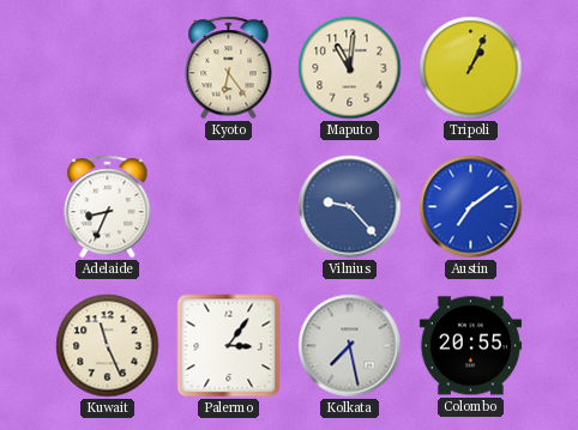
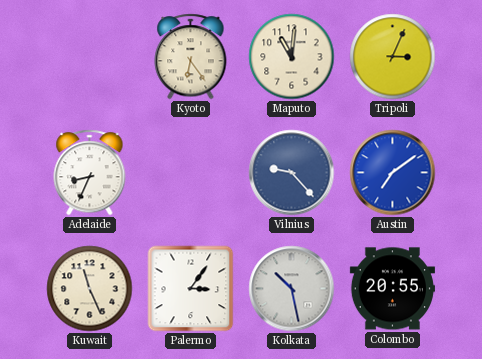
Tripoli: 1:04 -> 3:04 (393, 57)
Kolkata: 7:28 -> 10:28 (292, 289)
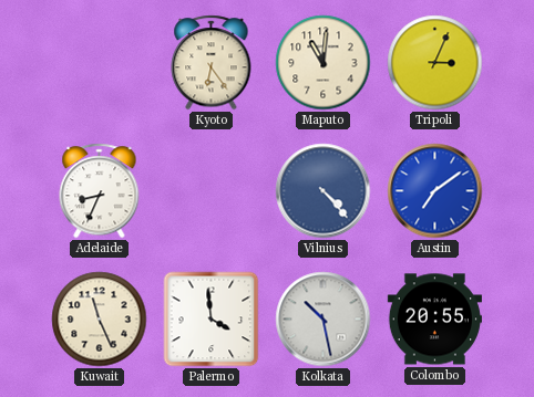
Vilnius: 9:23 -> 4:23 (324, 191)
Palermo: 3:06 -> 3:59 (212, 320)
